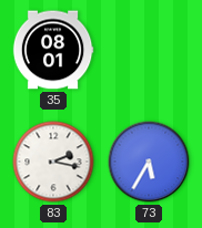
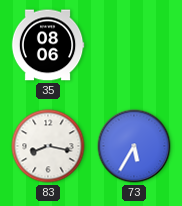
35: 08:01 -> 08:06 (48, 45)
83: 2:17 -> 8:17 (48, 146)
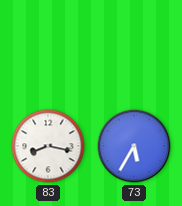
35: 08:06 -> none (48, 45)
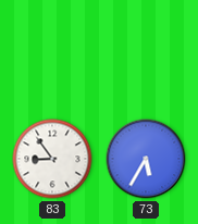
83: 8:17 -> 8:54 (52, 159)
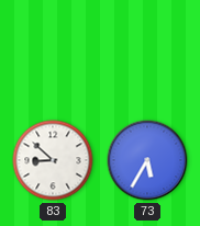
83: 8:54 -> 8:52 (53, 160)
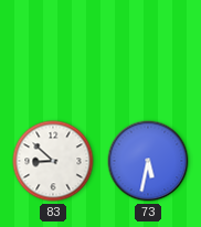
73: 5:35 -> 5:32 (148, 161)
